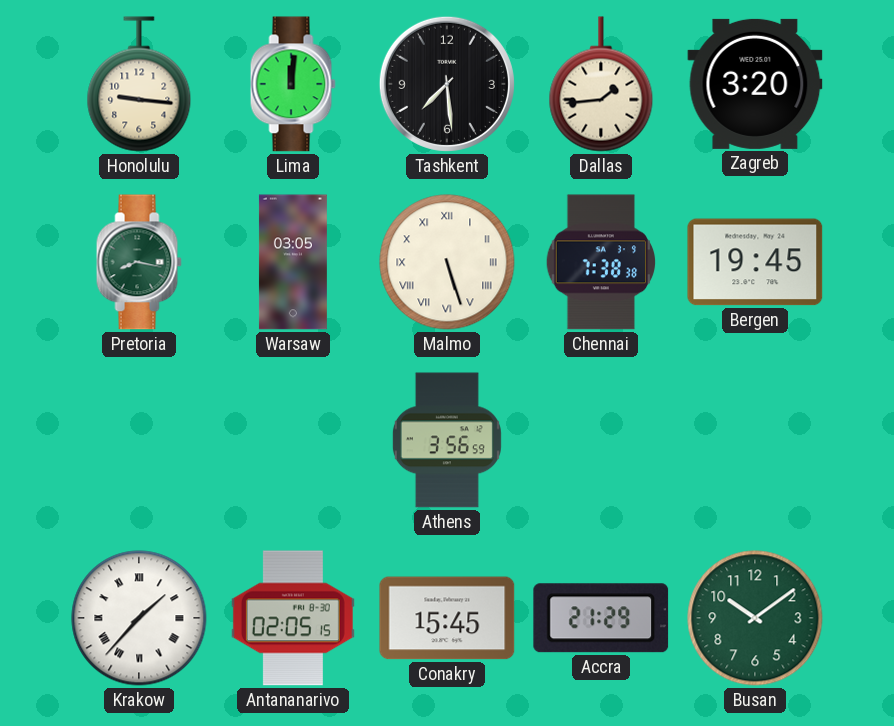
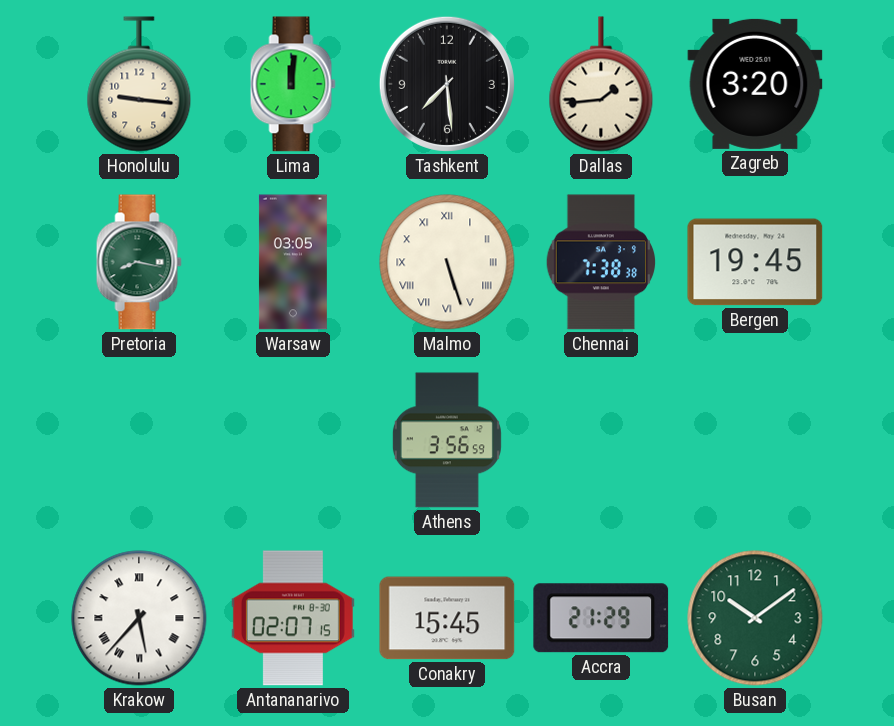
Krakow: 1:37 -> 5:37 (139, 618)
Antananarivo: 02:05 -> 02:07 (293, 618)
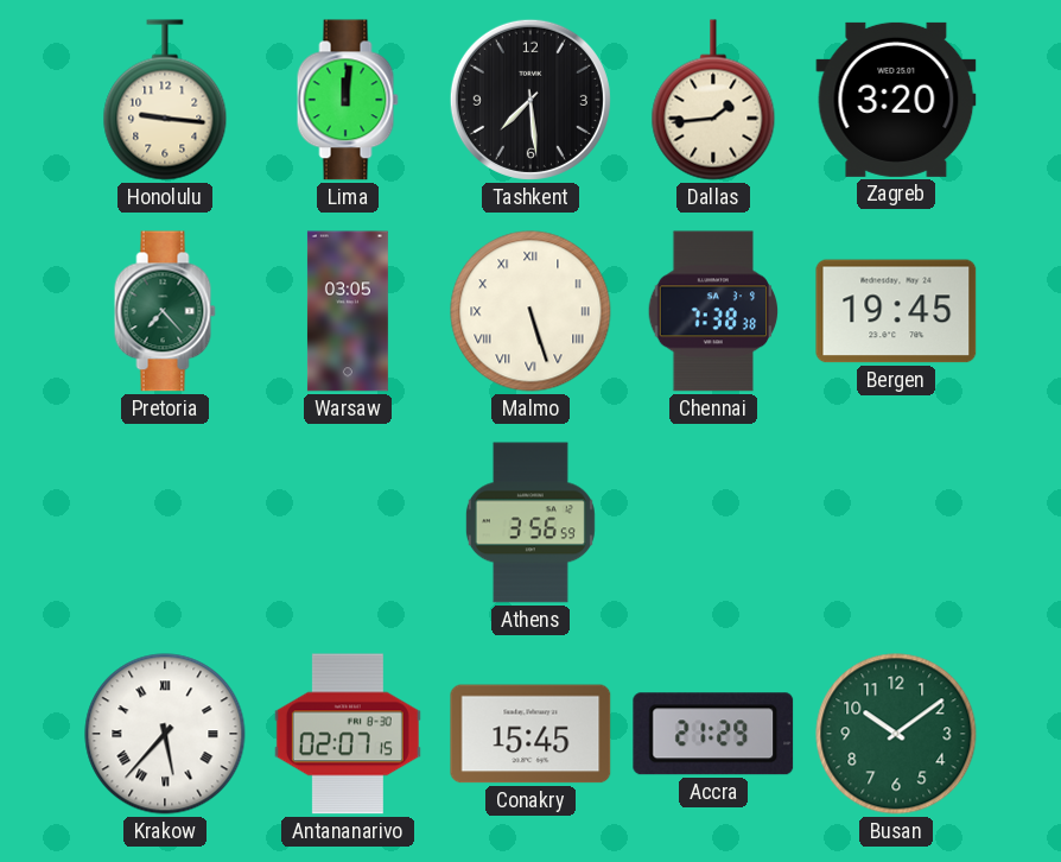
Pretoria: 8:17 -> 7:23 (165, 311)
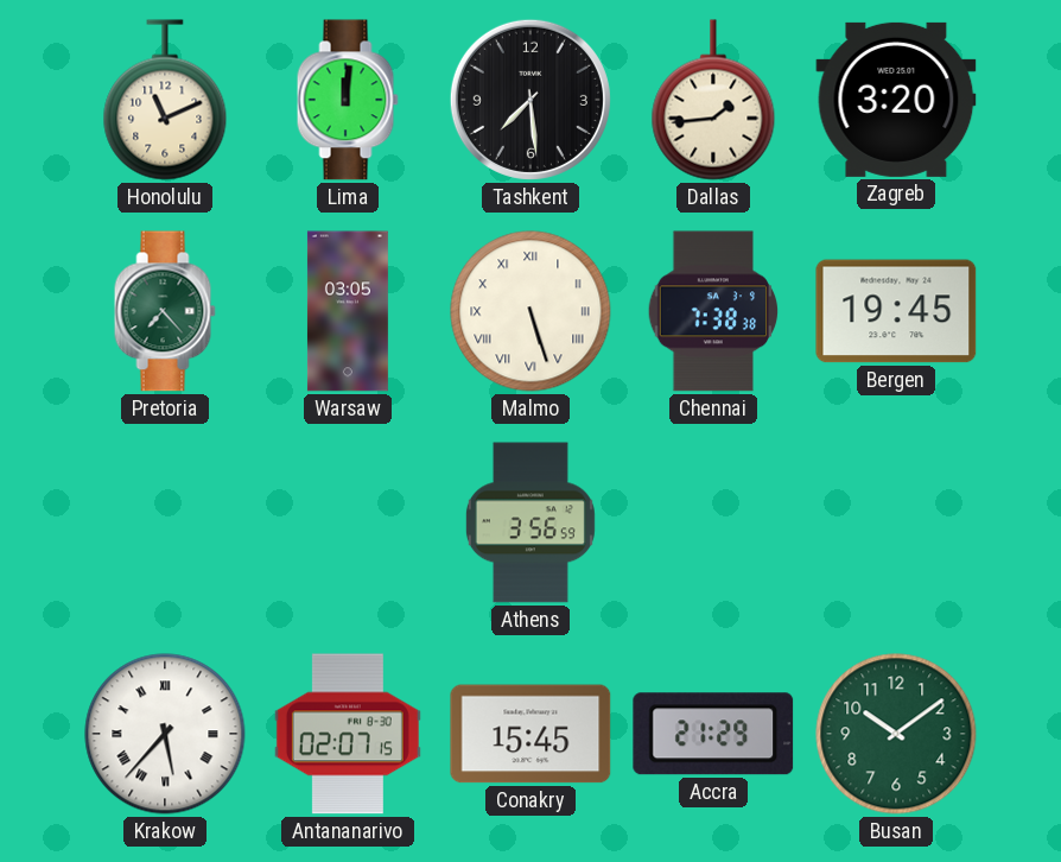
Honolulu: 9:16 -> 11:11 (165, 100)
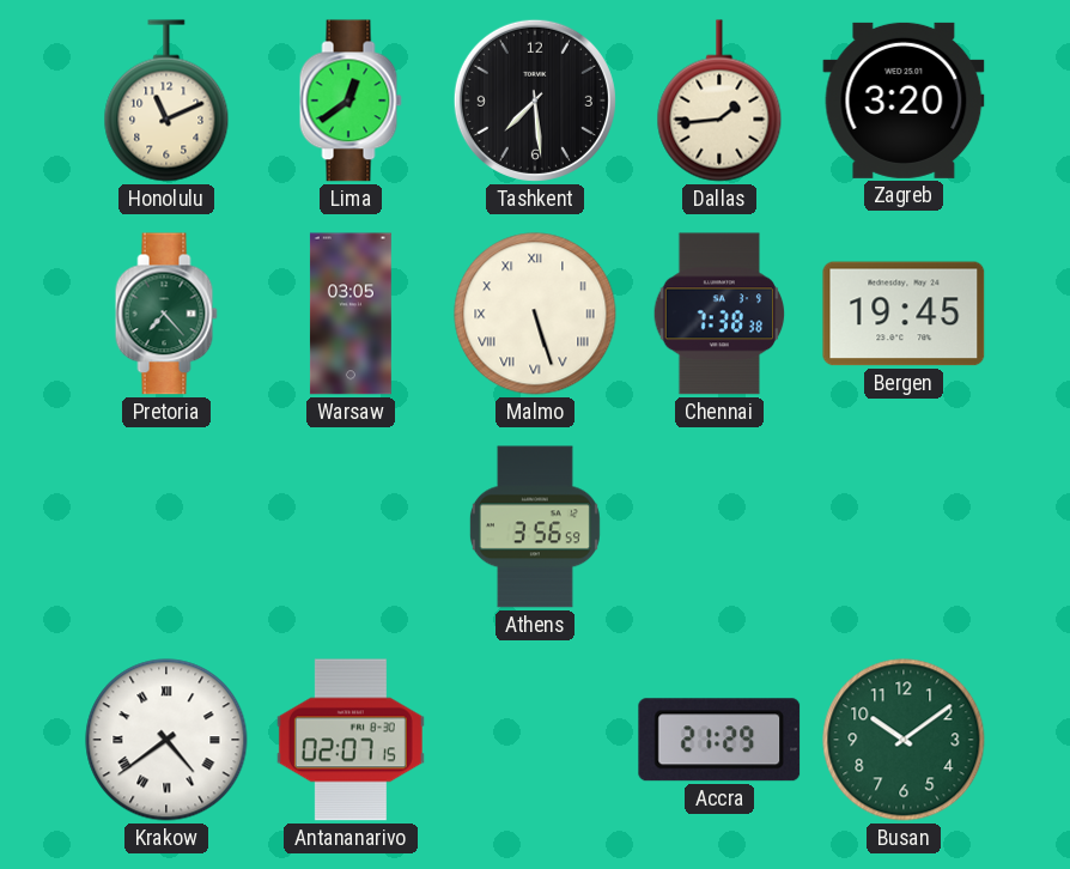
Lima: 12:01 -> 12:39 (351, 101)
Krakow: 5:37 -> 4:39 (166, 740)
Conakry: 15:45 -> none (530, 734)
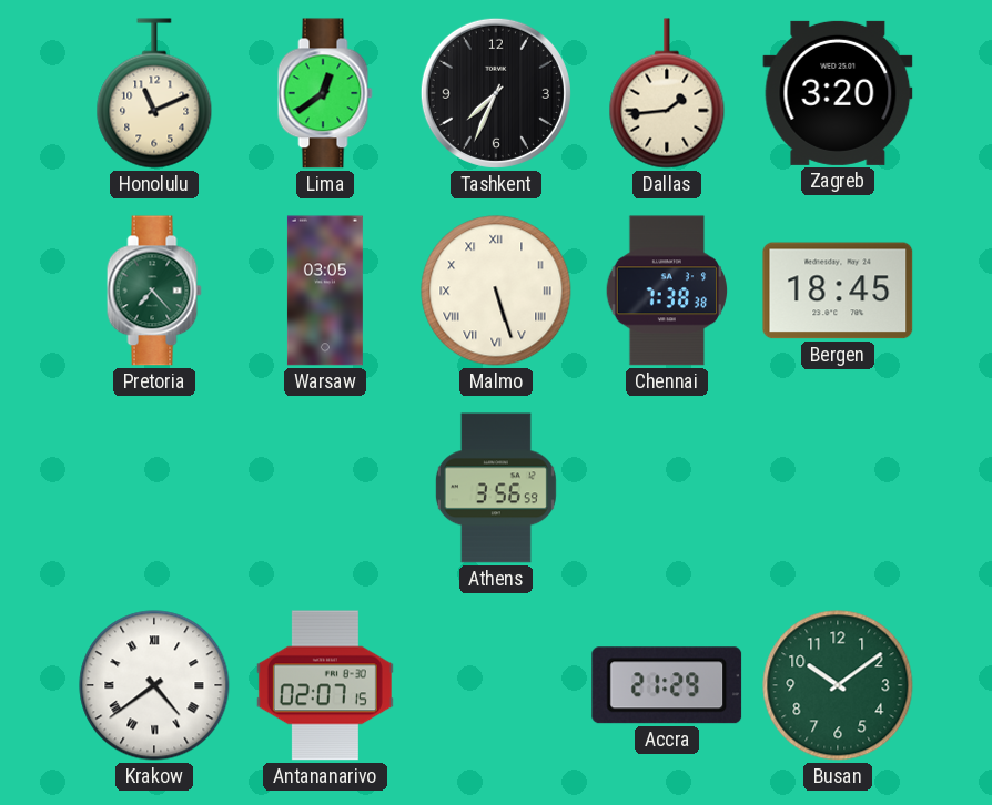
Tashkent: 7:29 -> 7:34 (496, 93)
Bergen: 19:45 -> 18:45 (838, 291)
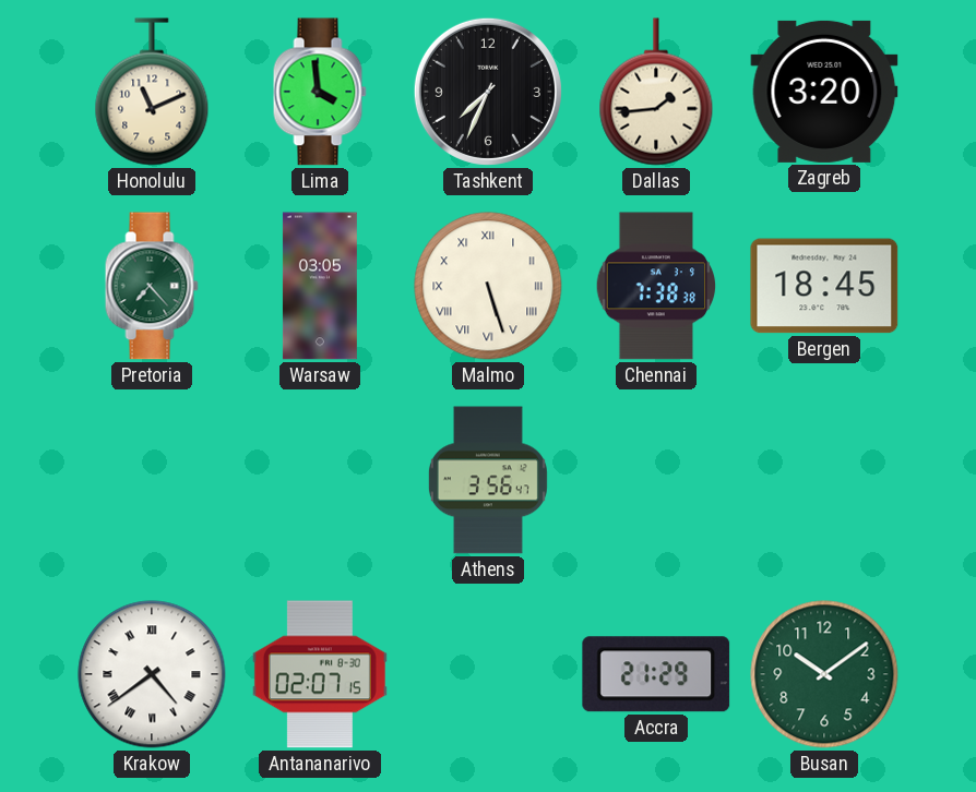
Lima: 12:39 -> 3:59 (320, 92)
Athens: 3:56:59 -> 3:56:47 (488, 480)
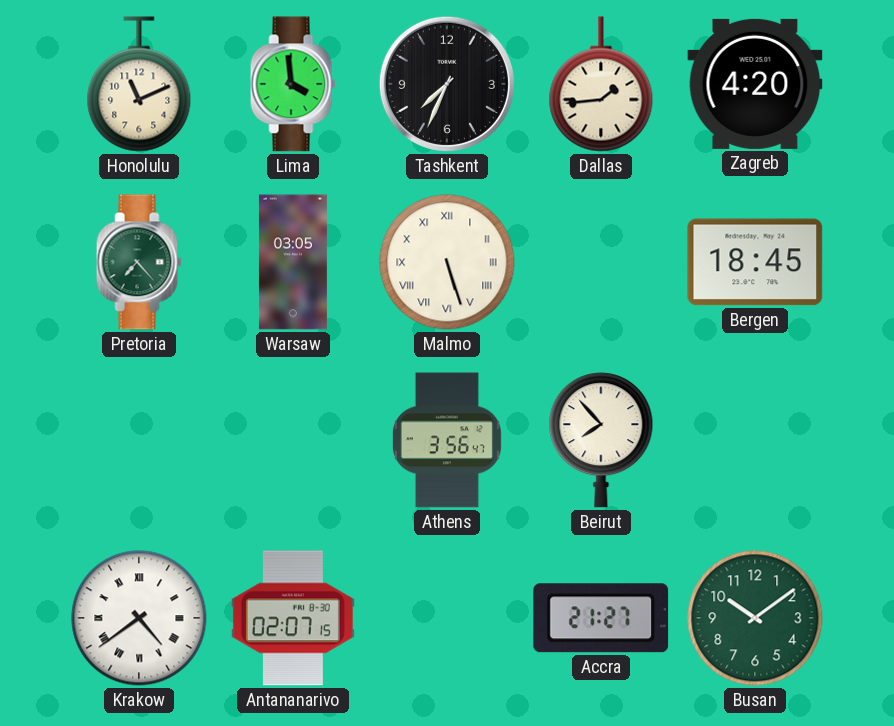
Zagreb: 3:20 -> 4:20 (755, 84)
Chennai: 7:38 -> none (656, 286)
Beirut: none -> 7:53 (601, 440)
Accra: 21:29 -> 21:27 (601, 618)
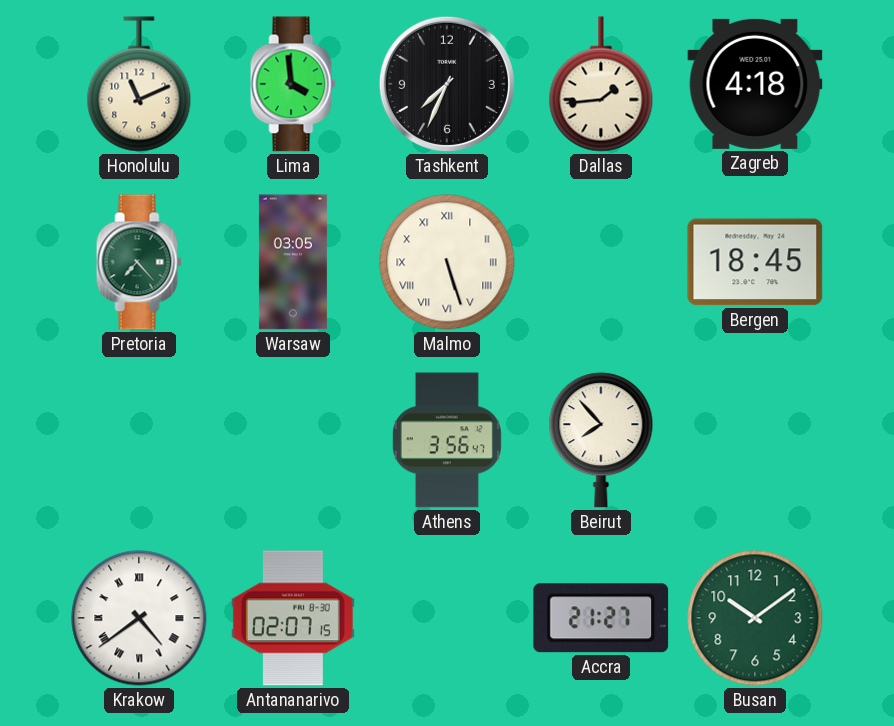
Zagreb: 4:20 -> 4:18 (755, 84)
